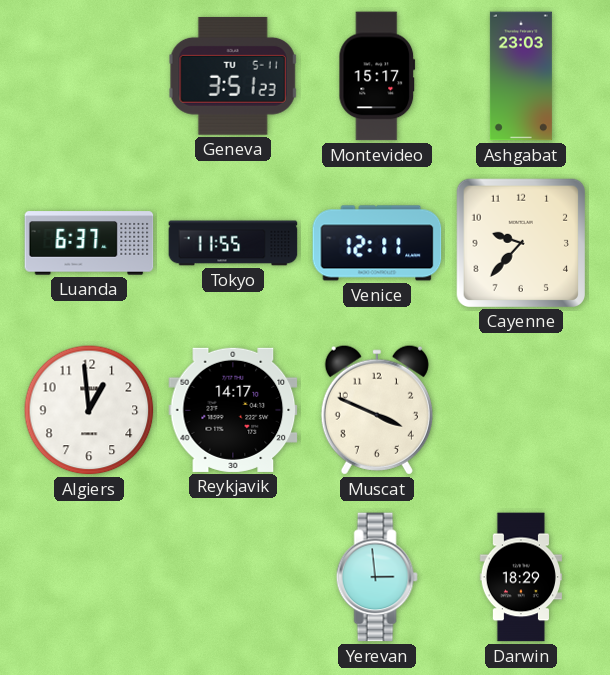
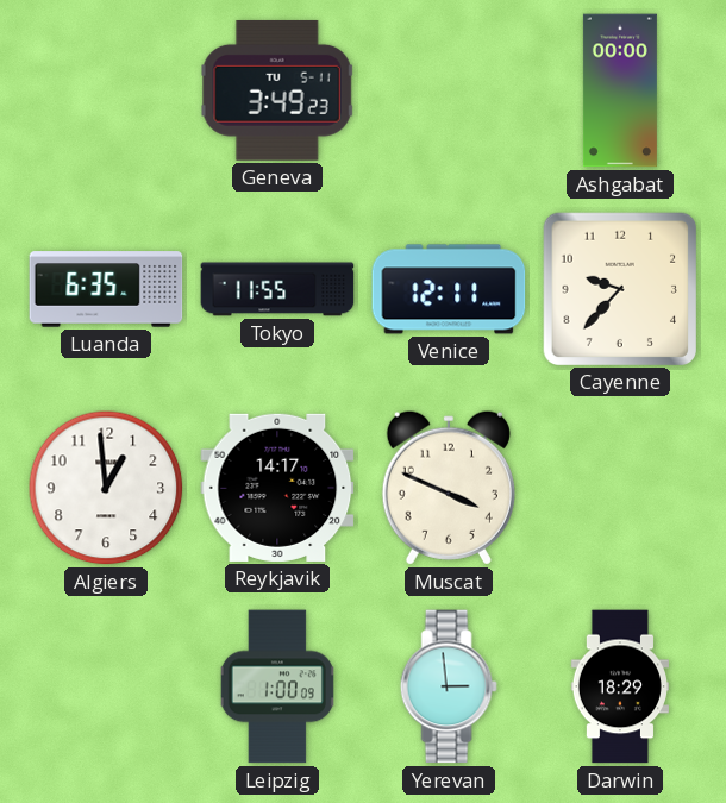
Geneva: 3:51 -> 3:49 (277, 90)
Montevideo: 15:17 -> none (377, 76)
Ashgabat: 23:03 -> 00:00 (620, 90)
Luanda: 6:37 -> 6:35 (106, 289)
Leipzig: none -> 1:00 (277, 686)
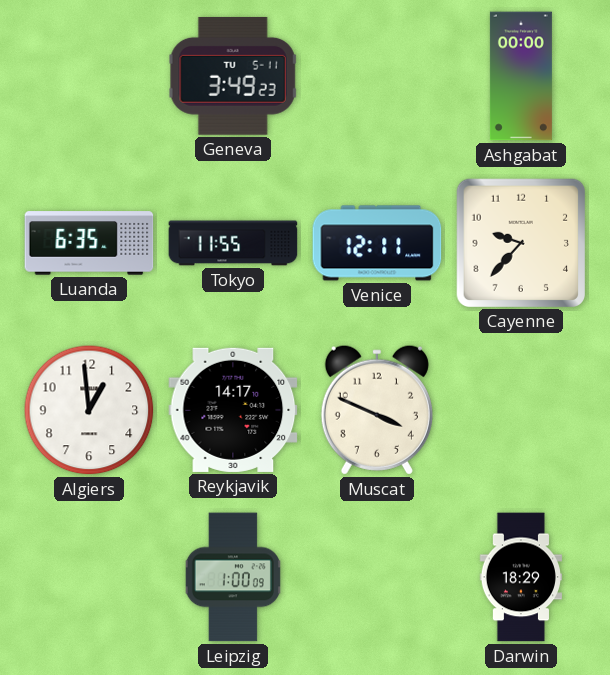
Yerevan: 2:59 -> none (449, 686)
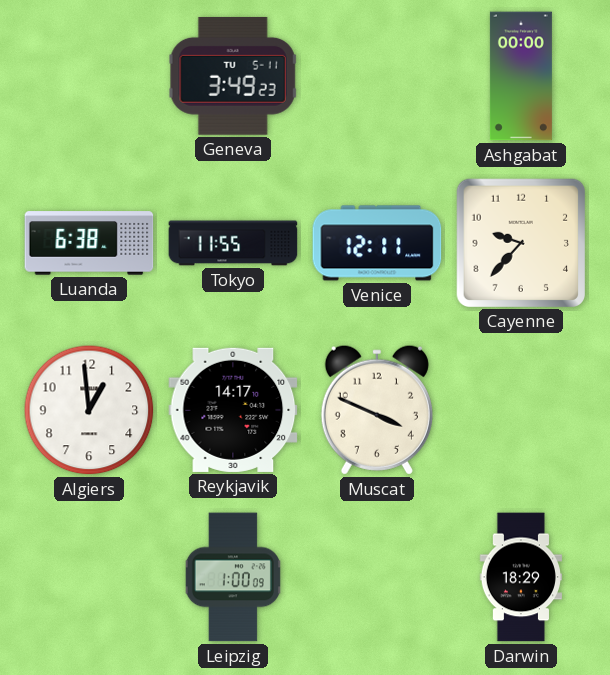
Luanda: 6:35 -> 6:38 (89, 243)
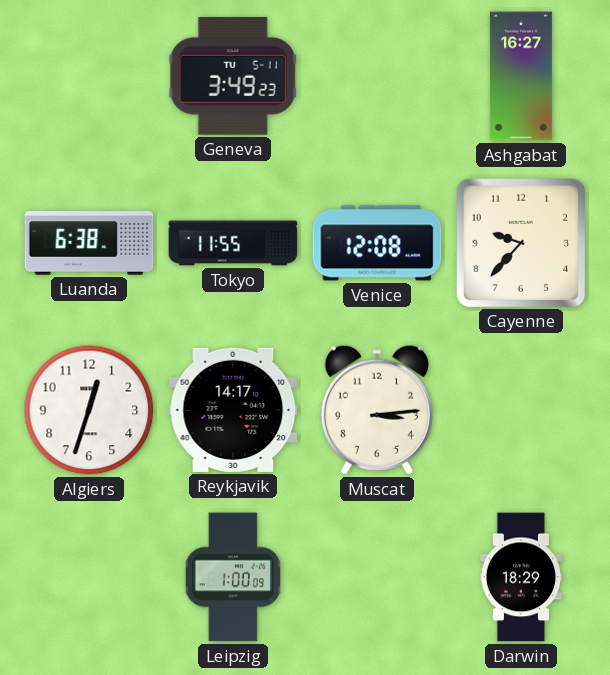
Ashgabat: 00:00 -> 16:27 (521, 76)
Venice: 12:11 -> 12:08 (377, 243)
Algiers: 12:59 -> 12:33 (89, 410)
Muscat: 3:49 -> 3:14 (377, 410)
